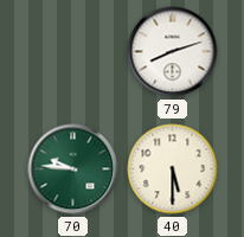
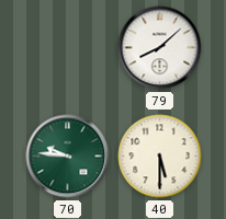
79: 8:12 -> 8:08 (160, 48)
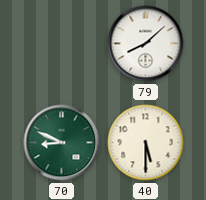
70: 9:46 -> 8:49 (62, 143)
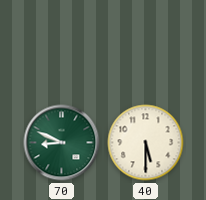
79: 8:08 -> none (146, 44)
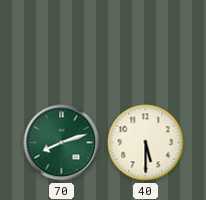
70: 8:49 -> 8:12 (62, 143)
